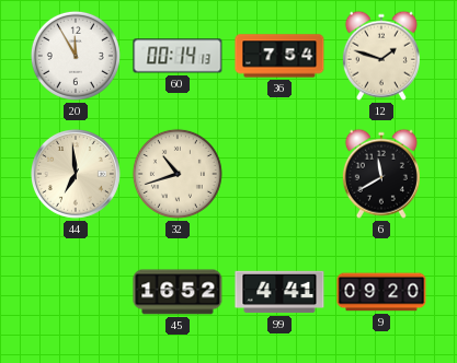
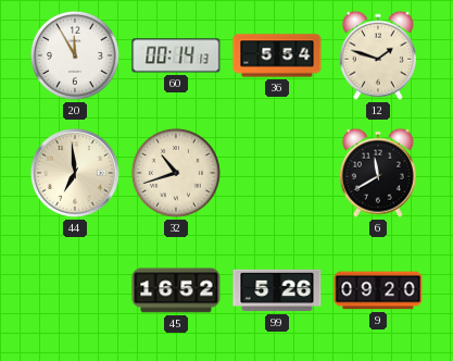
36: 7:54 -> 5:54 (277, 55)
99: 4:41 -> 5:26 (277, 290)
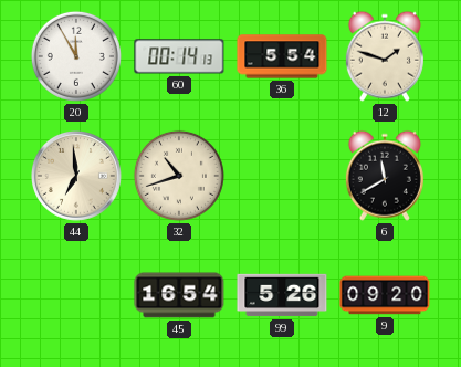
45: 16:52 -> 16:54 (179, 295)
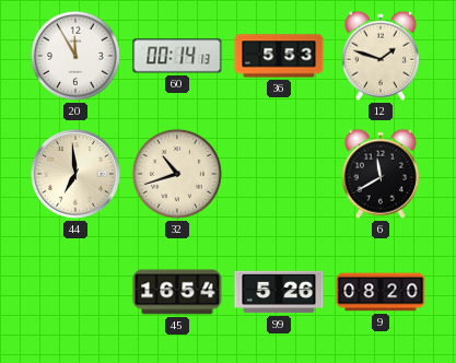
36: 5:54 -> 5:53 (279, 56)
9: 09:20 -> 08:20 (381, 292)
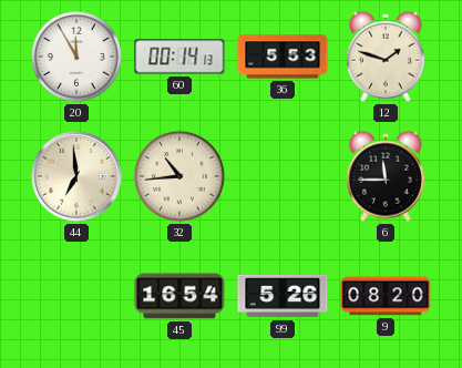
32: 10:42 -> 10:44 (179, 176)
6: 11:40 -> 11:45 (386, 176)
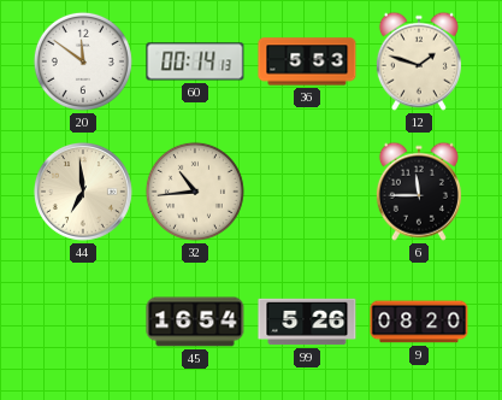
20: 11:55 -> 11:51 (83, 61)
